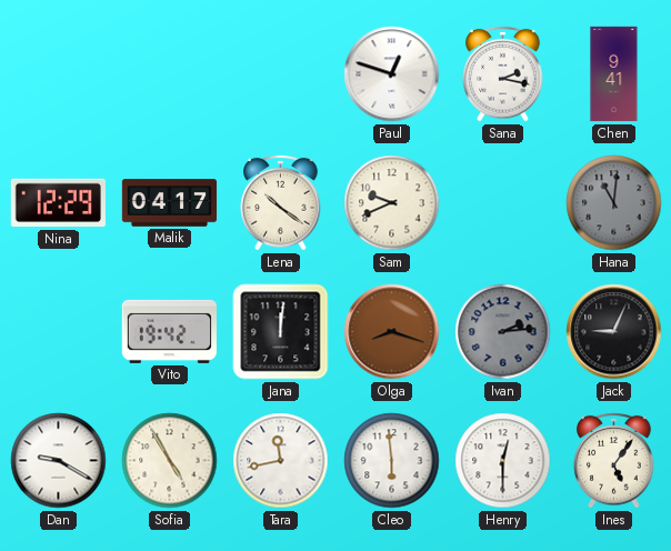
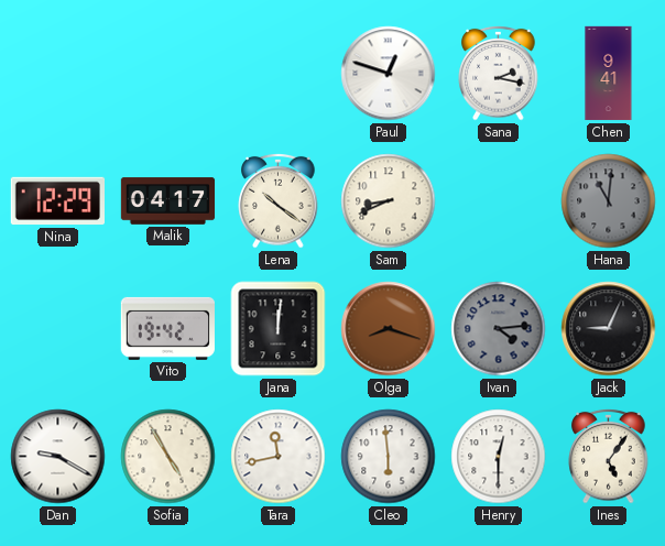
Sam: 9:41 -> 8:41 (389, 201)
Ivan: 2:14 -> 4:14 (499, 329)
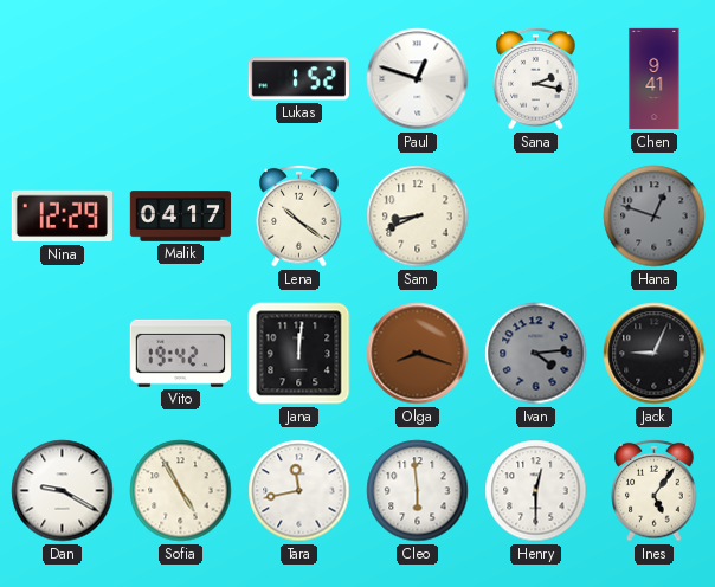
Lukas: none -> 1:52 (298, 79)
Hana: 11:01 -> 12:48 (655, 217)
